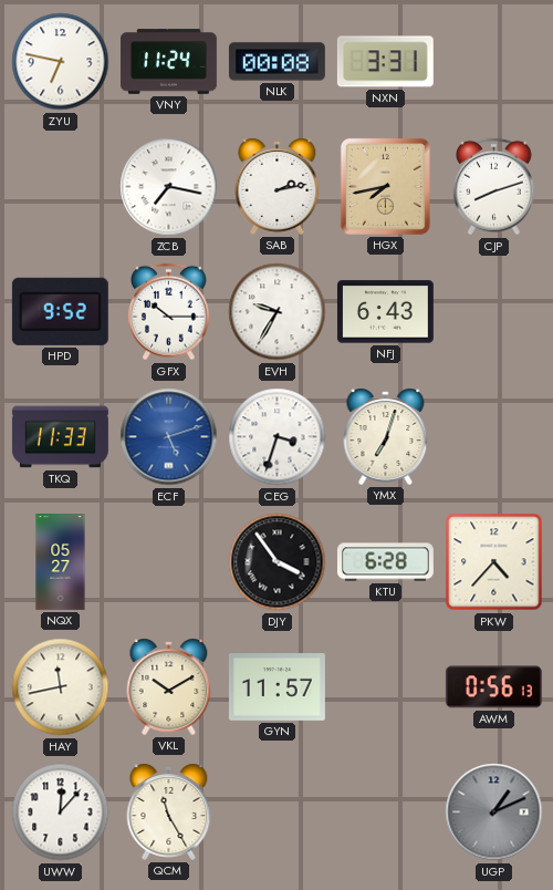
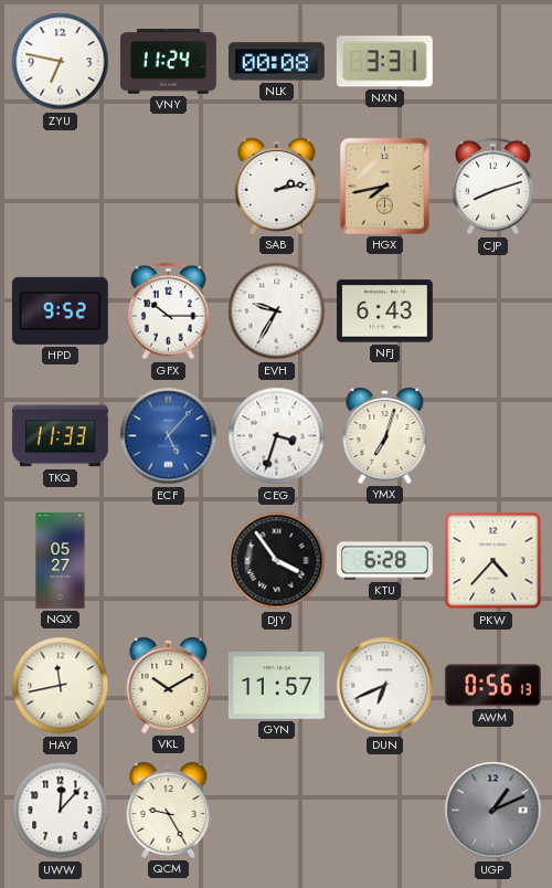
ZCB: 7:17 -> none (169, 187)
ECF: 5:12 -> 5:07 (169, 436)
DUN: none -> 6:41 (385, 686)
QCM: 11:25 -> 9:25 (169, 810)
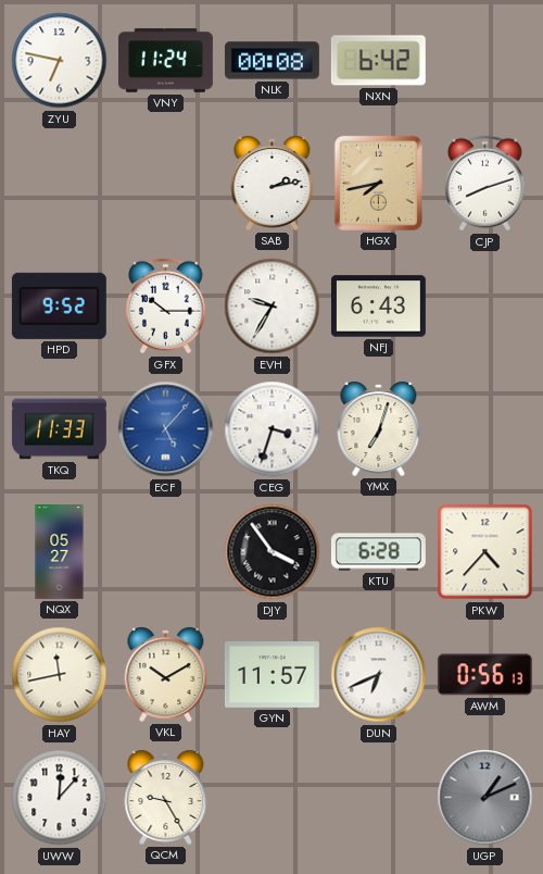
NXN: 3:31 -> 6:42 (378, 61)
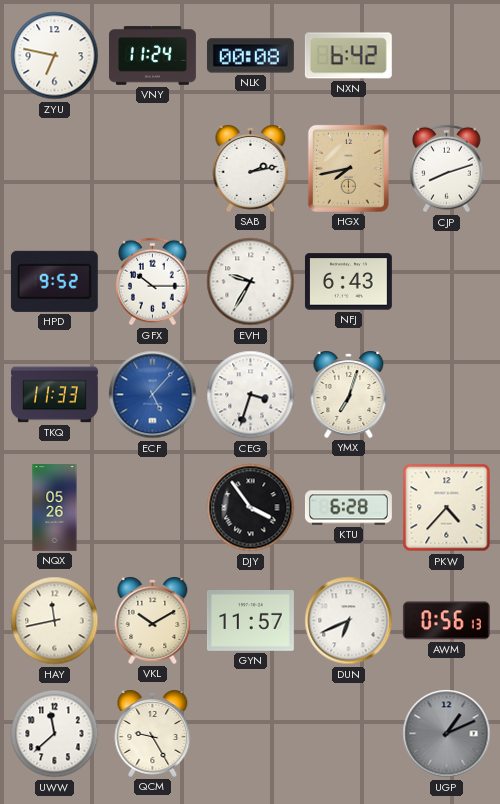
NQX: 05:27 -> 05:26 (55, 508)
UWW: 12:07 -> 11:38 (55, 734)
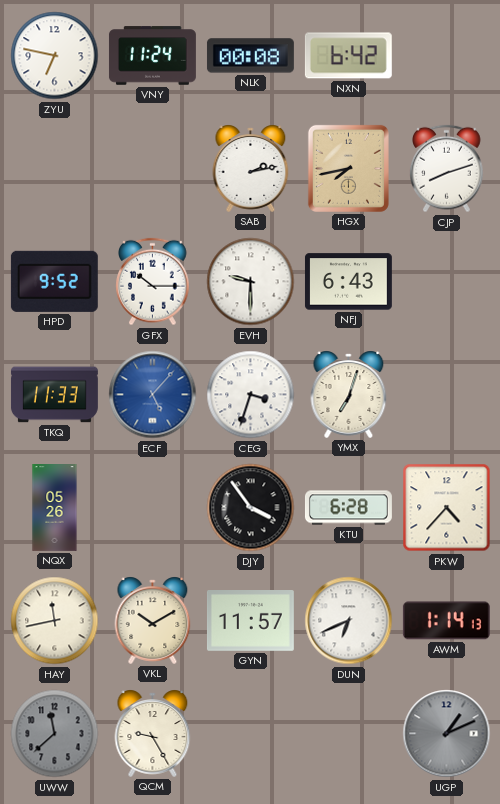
EVH: 9:35 -> 9:30 (251, 282)
AWM: 0:56 -> 1:14 (446, 621)
UWW dial: white -> grey (55, 734)
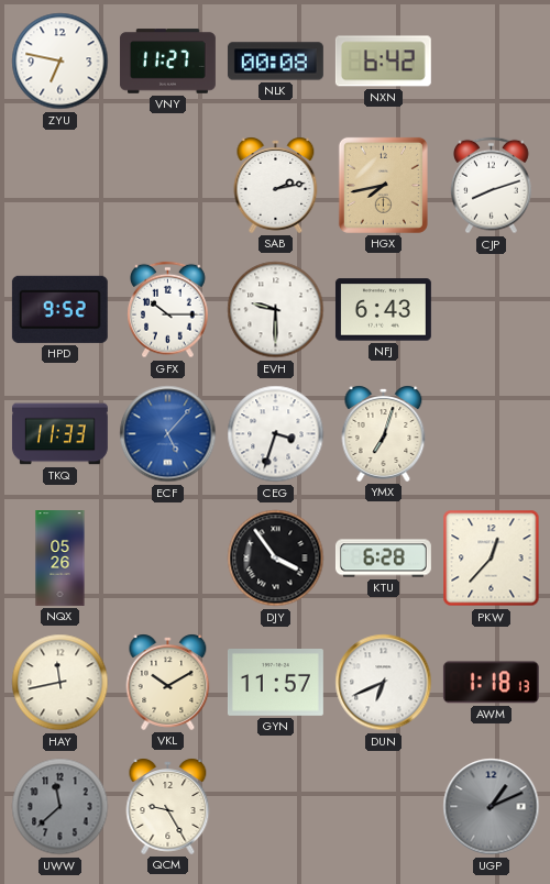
VNY: 11:24 -> 11:27 (168, 62)
PKW: 4:37 -> 12:37 (492, 559)
AWM: 1:14 -> 1:18 (491, 683)
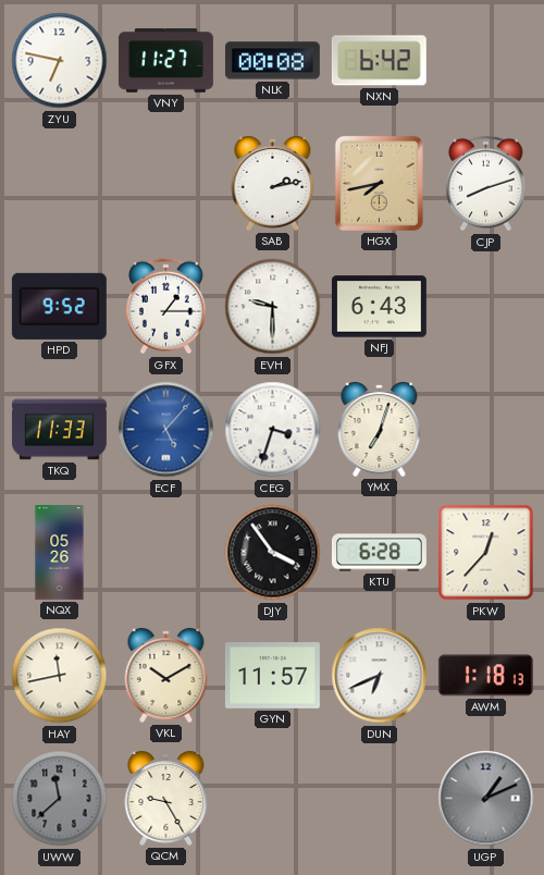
GFX: 10:15 -> 1:15 (166, 307)
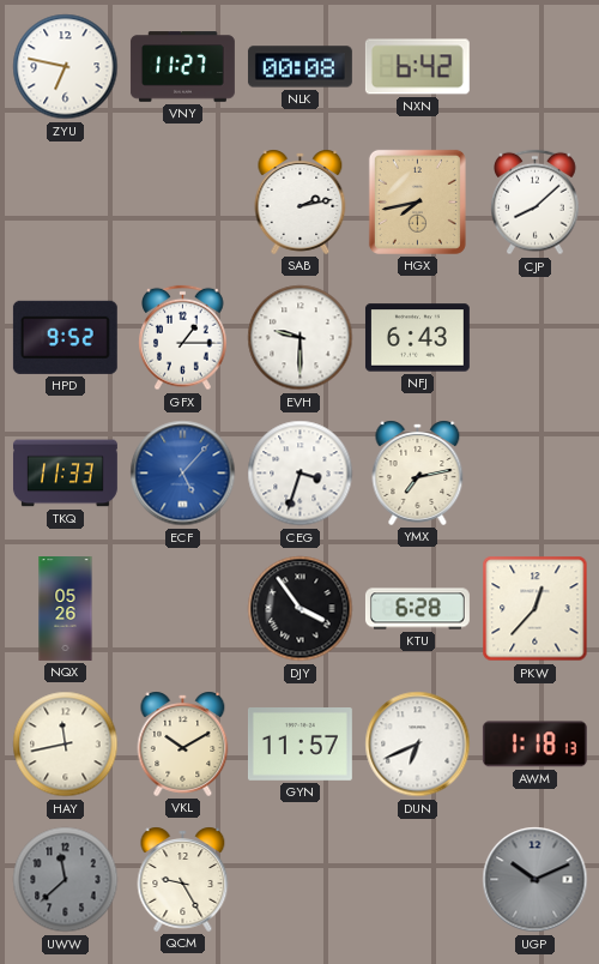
CJP: 8:12 -> 8:08 (536, 203)
YMX: 7:03 -> 7:13 (418, 472)
UGP: 1:11 -> 10:11 (536, 880)
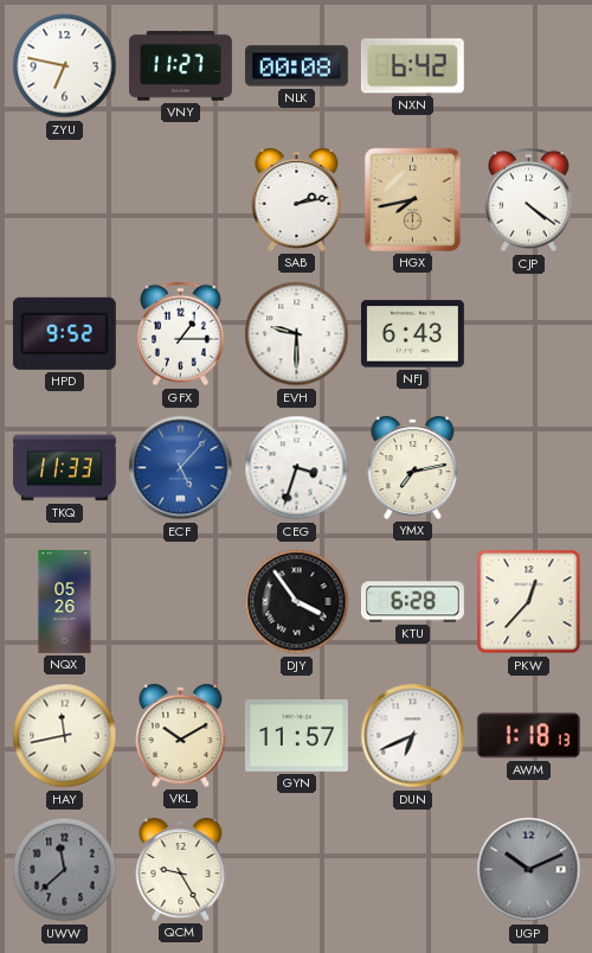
CJP: 8:08 -> 4:21 (529, 200)
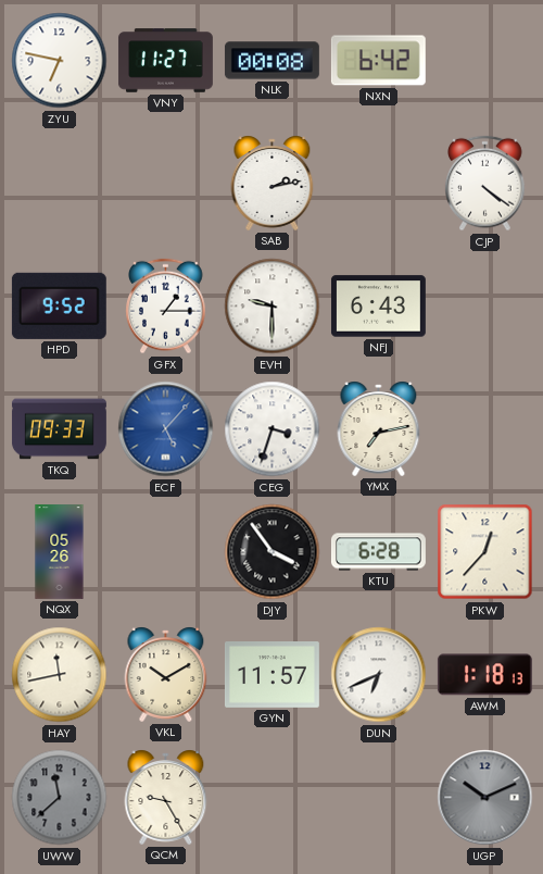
HGX: 7:43 -> none (412, 199)
TKQ: 11:33 -> 09:33 (59, 429)
